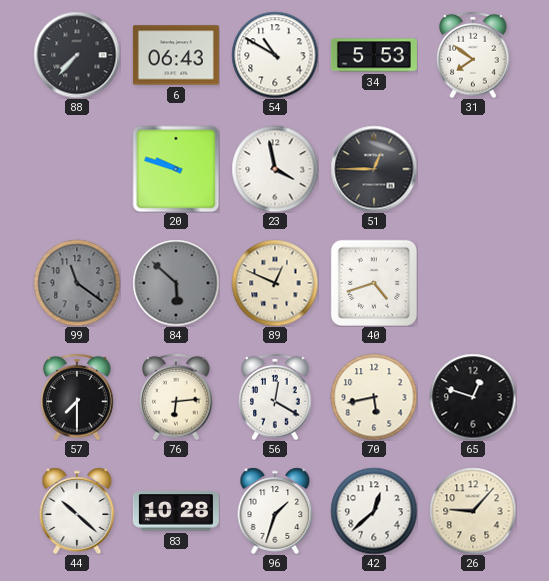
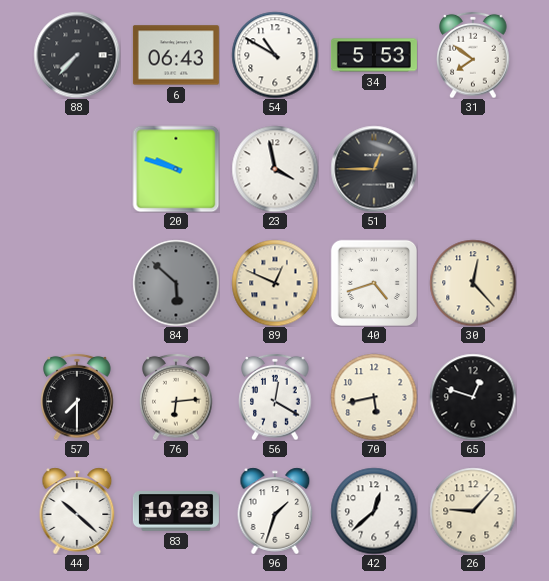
99: 11:21 -> none (77, 283)
30: none -> 12:23 (473, 283)
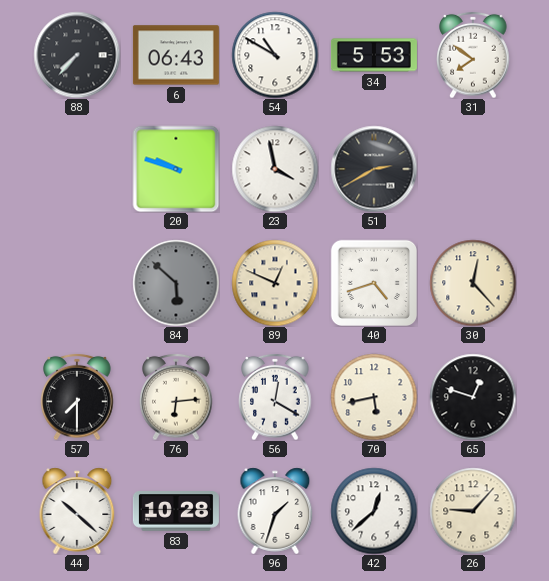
51: 12:45 -> 2:40 (374, 169)
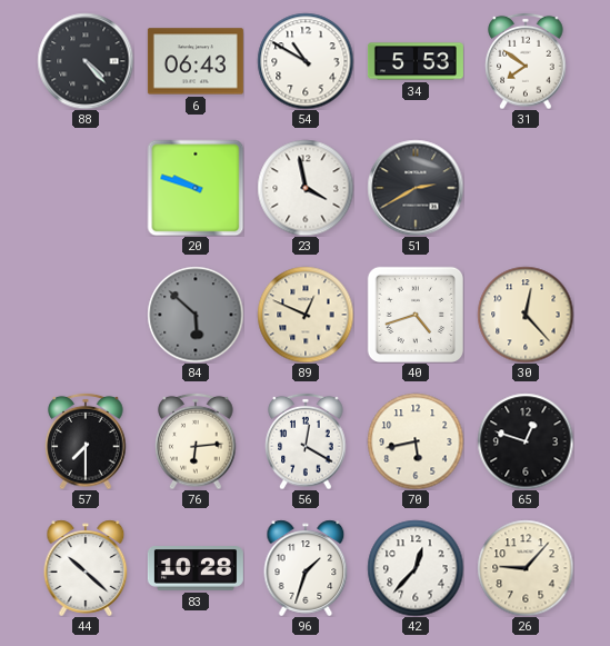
88: 7:37 -> 4:23 (86, 61)
42: 12:38 -> 12:37 (416, 568)
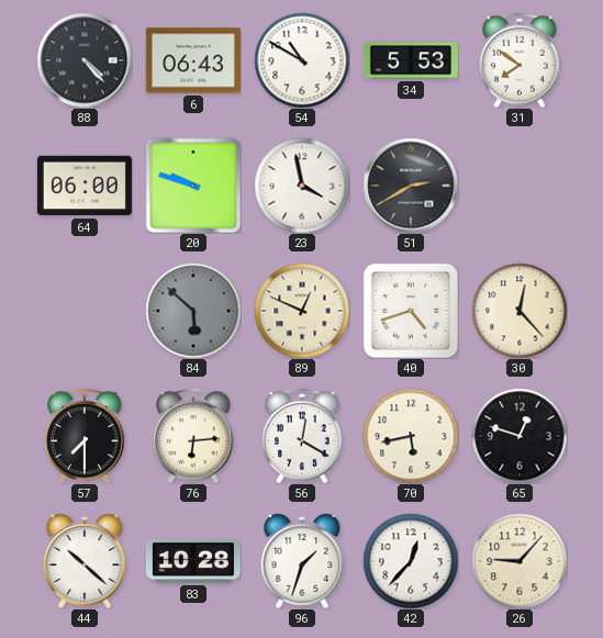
64: none -> 06:00 (85, 186)
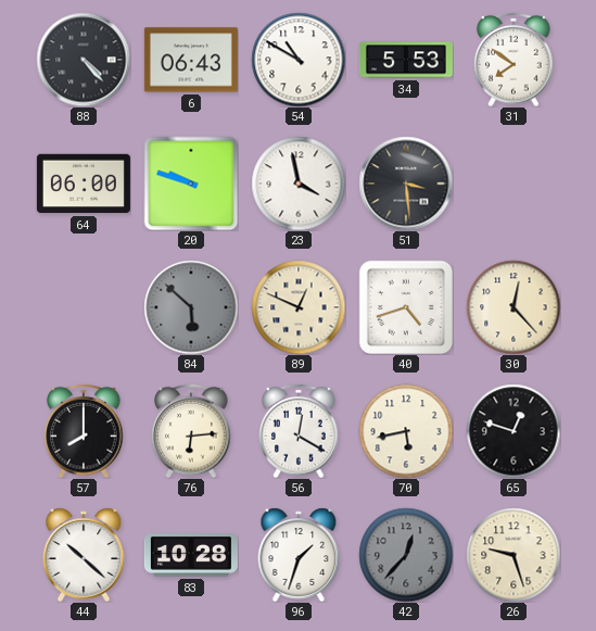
51: 2:40 -> 3:29 (406, 184)
57: 7:30 -> 8:00 (84, 431)
42 dial: white -> grey (406, 555)
26: 9:07 -> 9:27 (513, 555)
